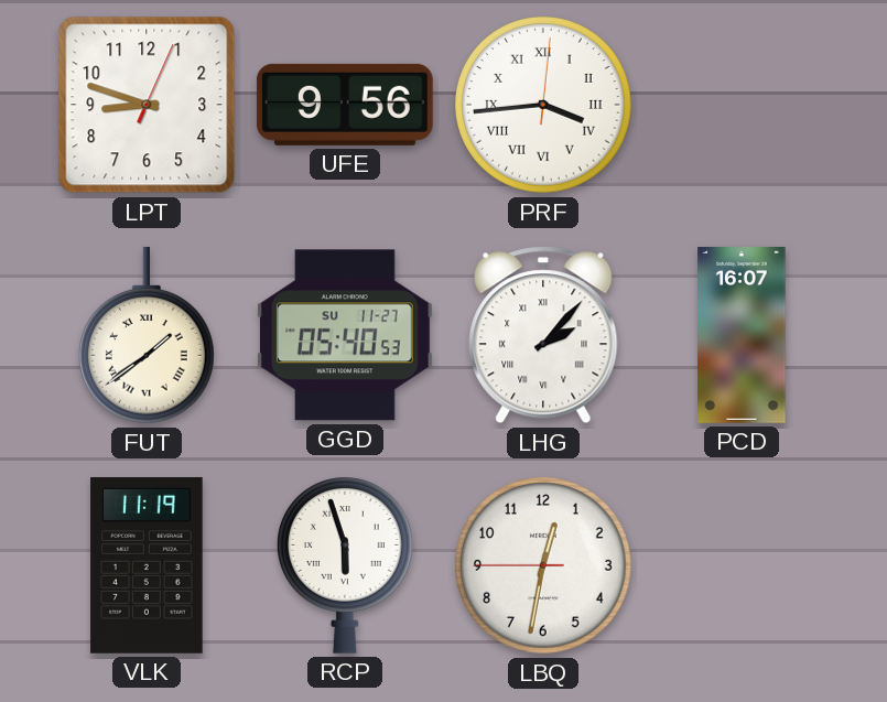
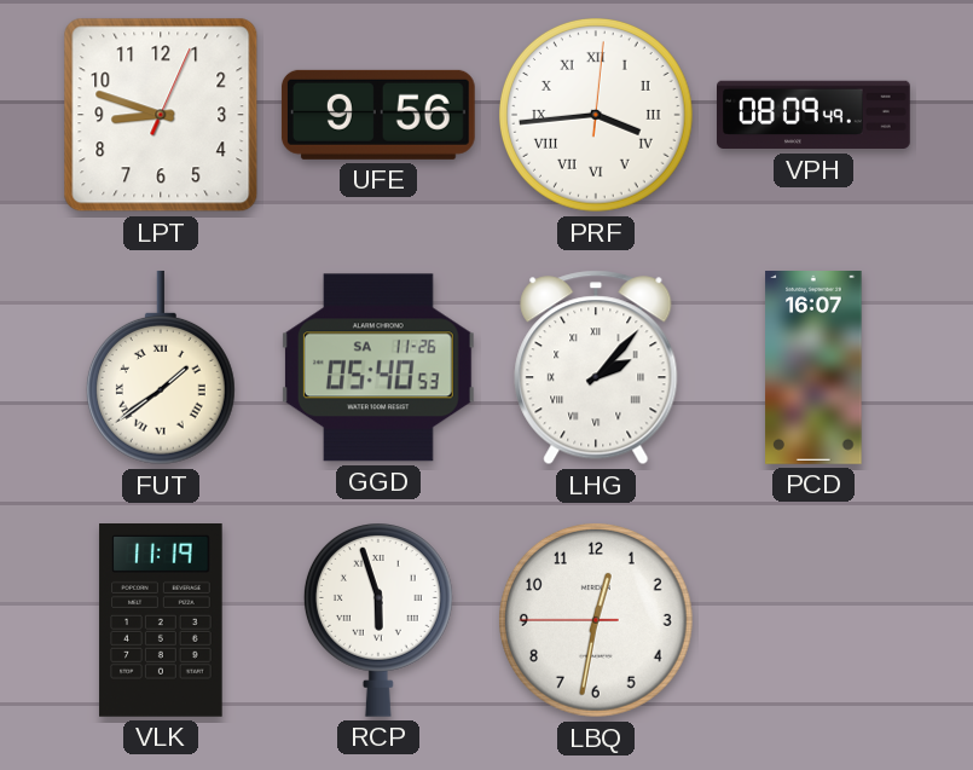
VPH: none -> 08:09 (813, 115)
GGD date: SU 11-27 -> SA 11-26 (378, 367)
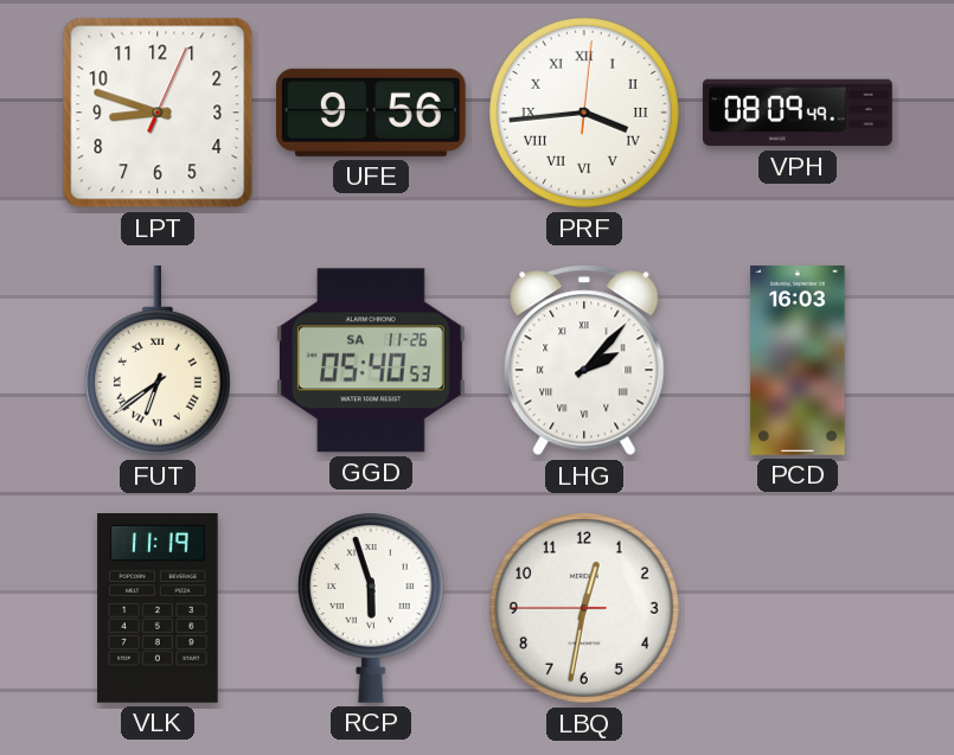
FUT: 1:39 -> 6:39 (158, 360)
PCD: 16:07 -> 16:03 (798, 361)
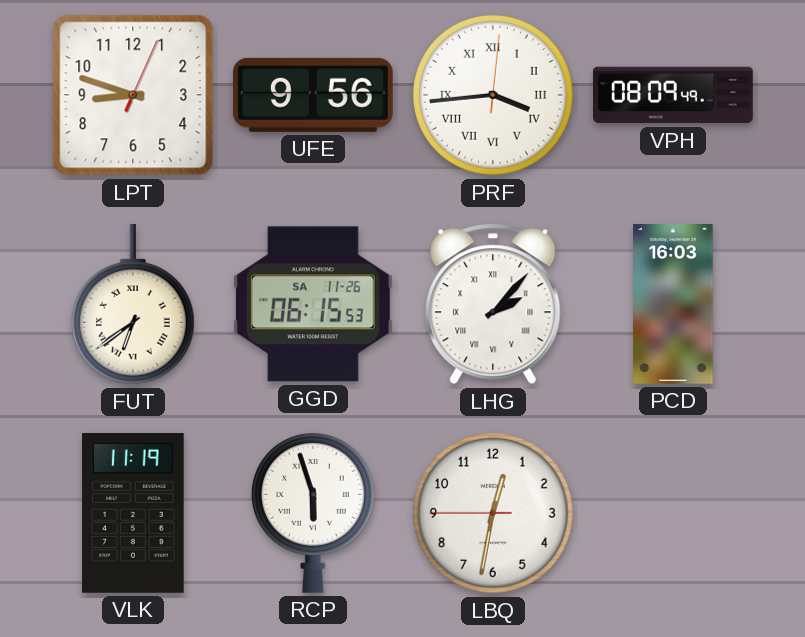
GGD: 05:40 -> 06:15 (313, 304)
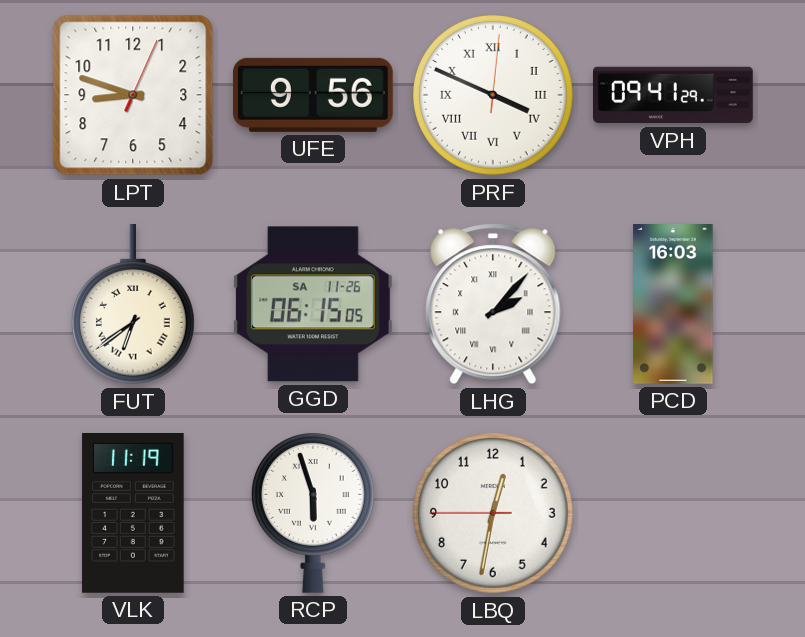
PRF: 3:44 -> 3:49 (494, 96)
VPH: 08:09 -> 09:41 (673, 95)
GGD: 06:15:53 -> 06:15:05 (313, 304)
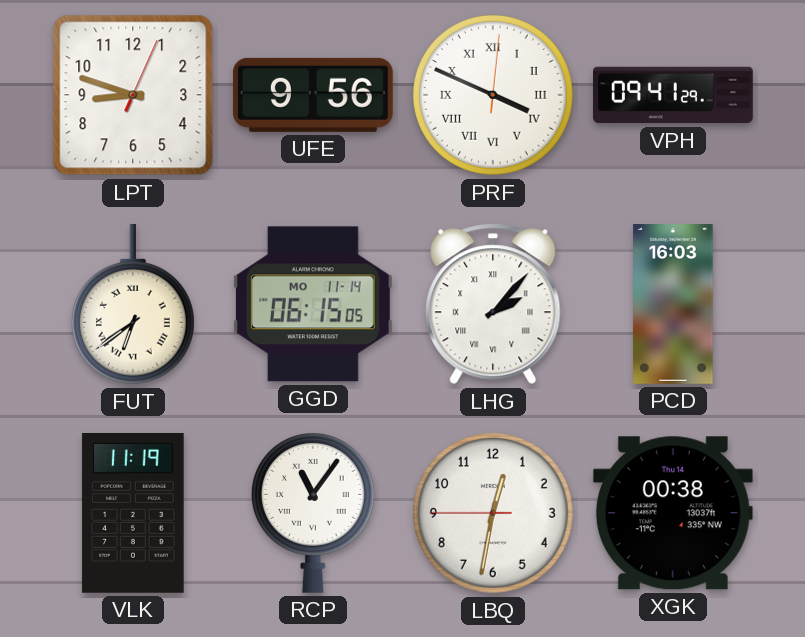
GGD date: SA 11-26 -> MO 11-14 (313, 304)
RCP: 5:57 -> 11:06 (313, 513)
XGK: none -> 00:38 (673, 513)
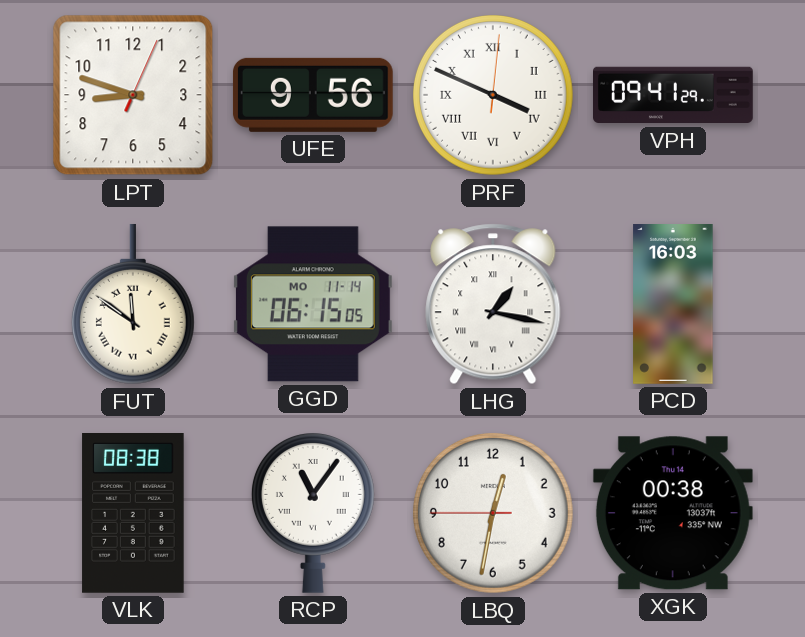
FUT: 6:39 -> 11:51 (133, 304)
LHG: 2:07 -> 1:17 (493, 304)
VLK: 11:19 -> 08:38 (133, 514)
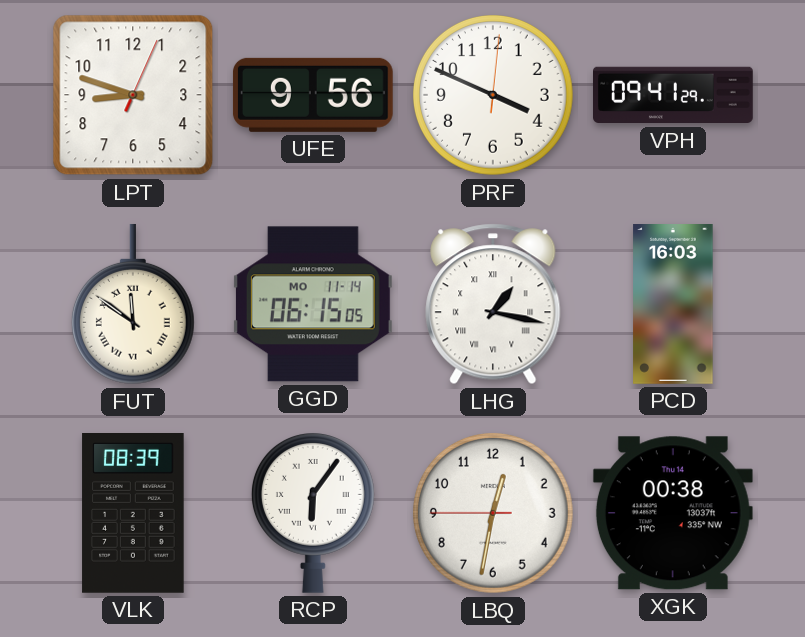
PRF numerals: Roman -> Arabic (494, 96)
VLK: 08:38 -> 08:39 (133, 514)
RCP: 11:06 -> 6:06 (313, 513)
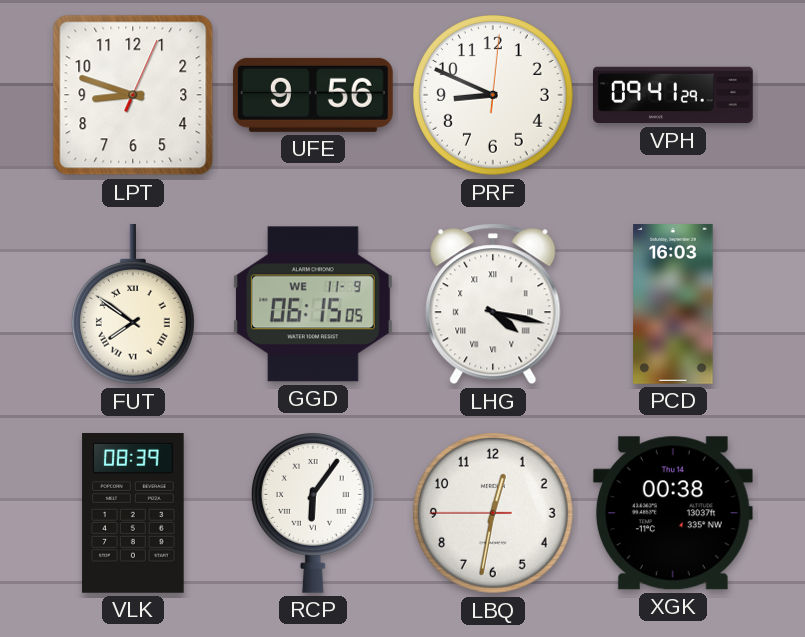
PRF: 3:49 -> 8:49 (494, 96)
FUT: 11:51 -> 7:51 (133, 304)
GGD date: MO 11-14 -> WE 11-9 (313, 304)
LHG: 1:17 -> 4:17 (493, 304)
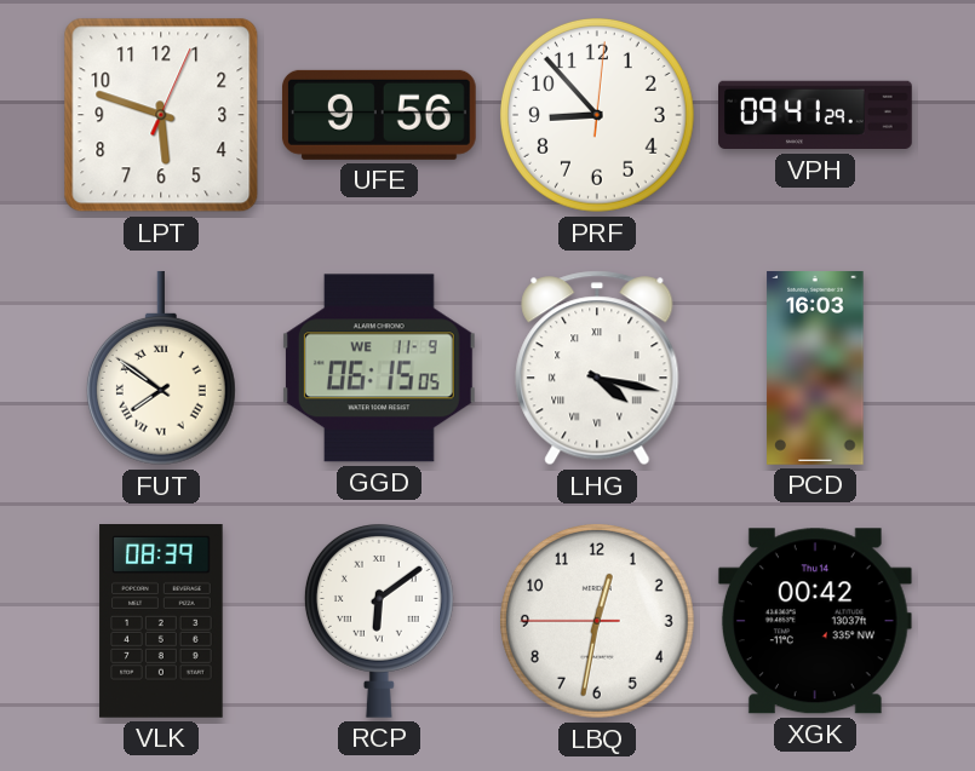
LPT: 8:48 -> 5:48 (161, 115)
PRF: 8:49 -> 8:53 (598, 116)
RCP: 6:06 -> 6:09 (379, 621)
XGK: 00:38 -> 00:42 (815, 621)
